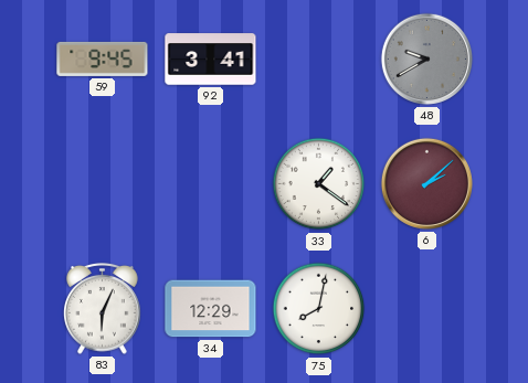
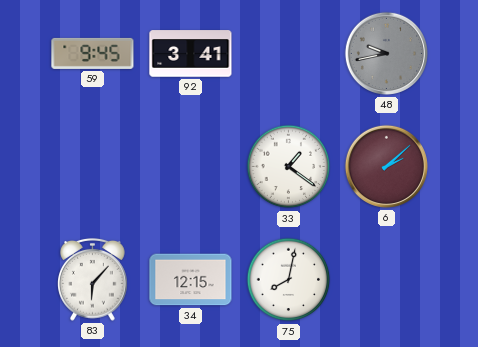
48: 9:40 -> 9:43 (386, 53)
83: 6:04 -> 6:07 (93, 279)
34: 12:29 -> 12:15 (191, 280)
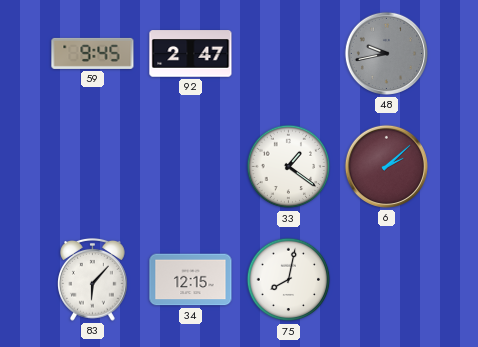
92: 3:41 -> 2:47 (191, 54)
